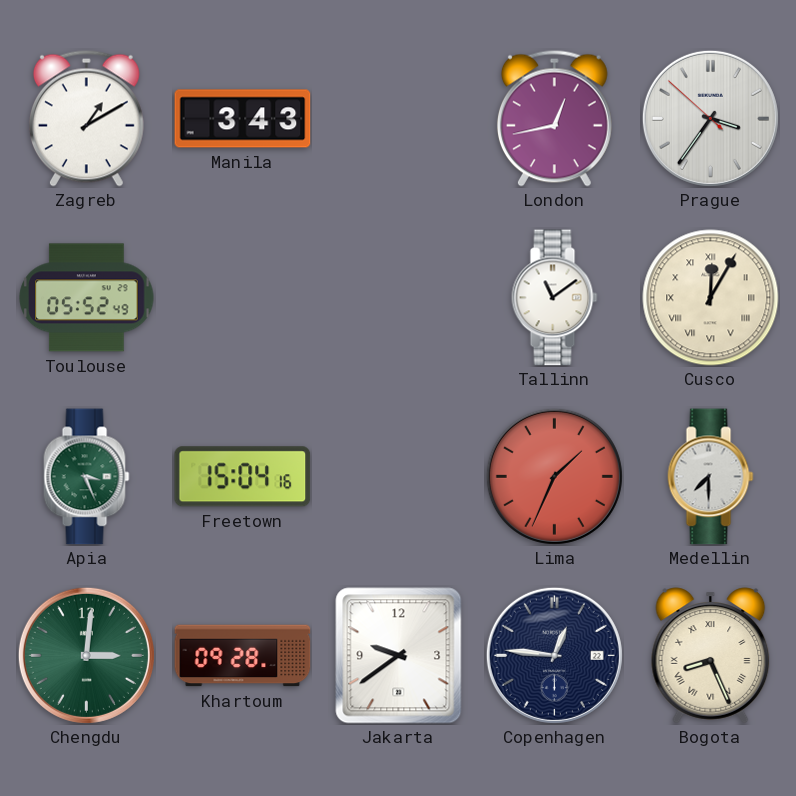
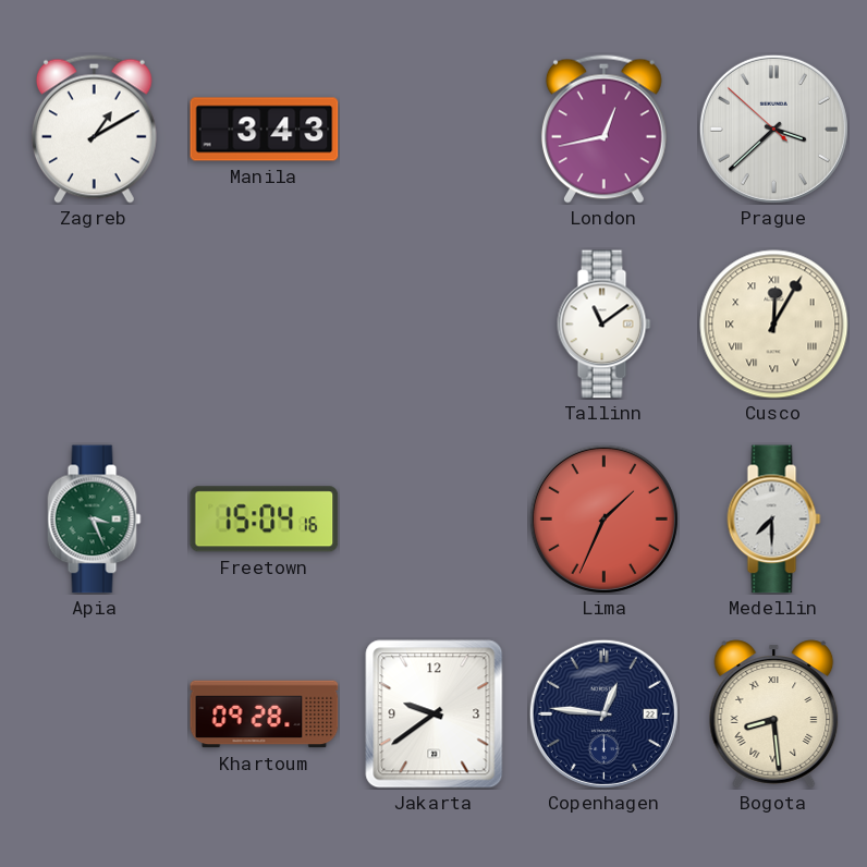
Prague: 3:35 -> 3:37 (773, 129)
Toulouse: 05:52 -> none (87, 298)
Chengdu: 3:01 -> none (86, 655)
Bogota: 8:26 -> 8:29 (774, 715)
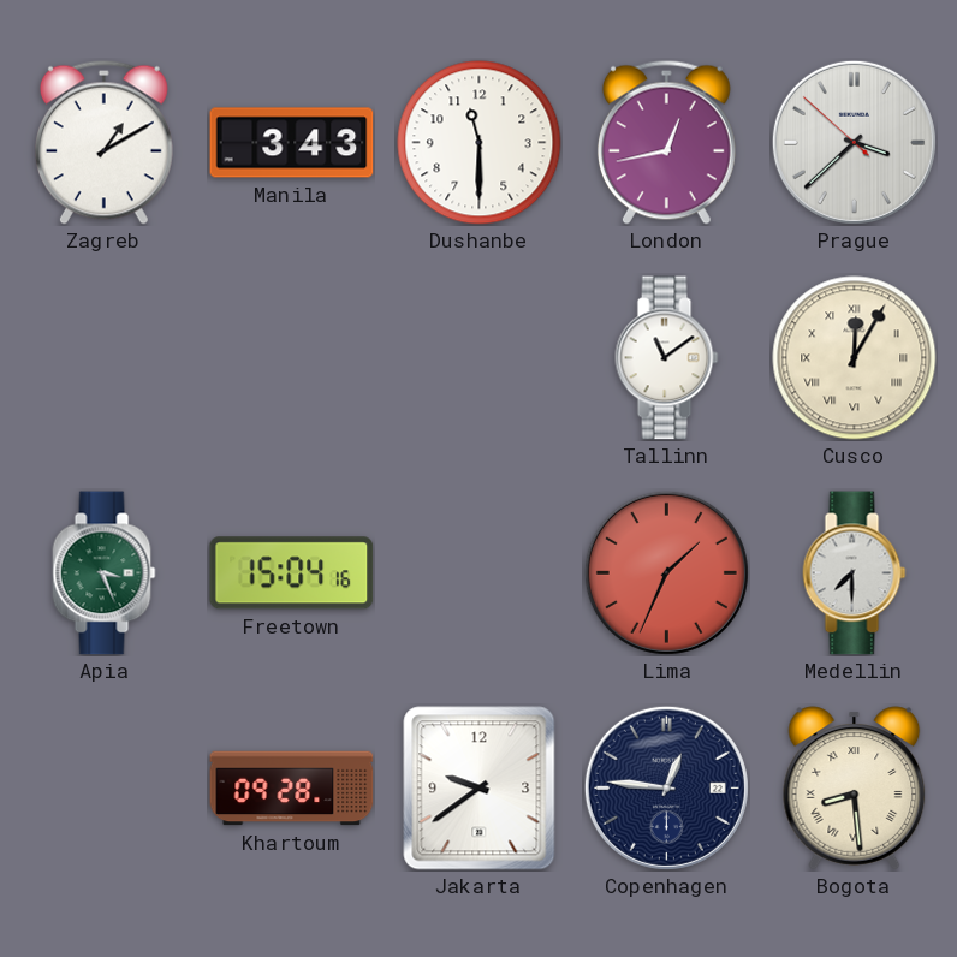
Dushanbe: none -> 11:30 (480, 143)
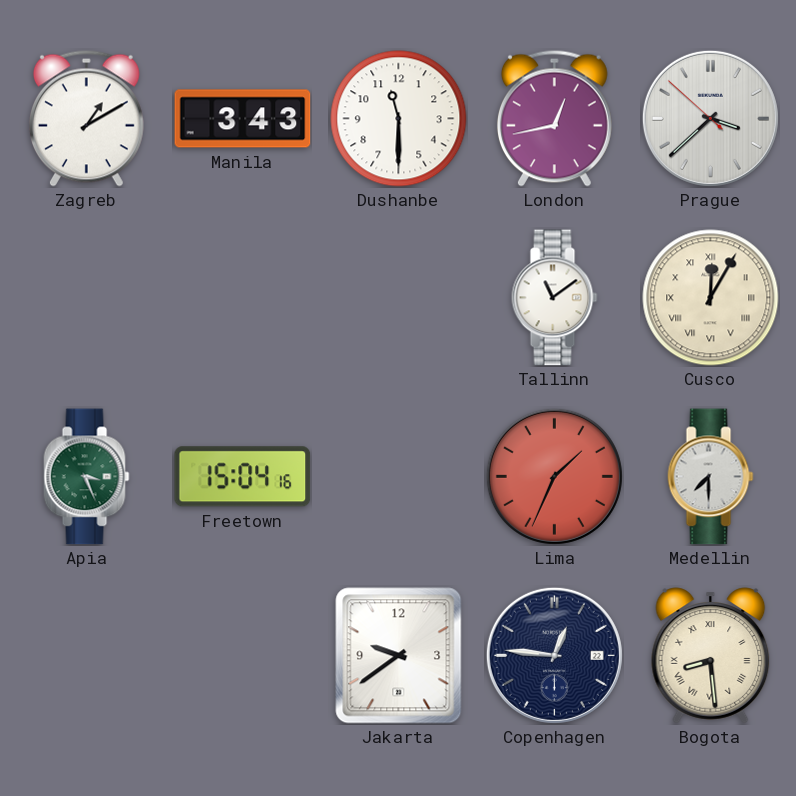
Khartoum: 09:28 -> none (292, 789)
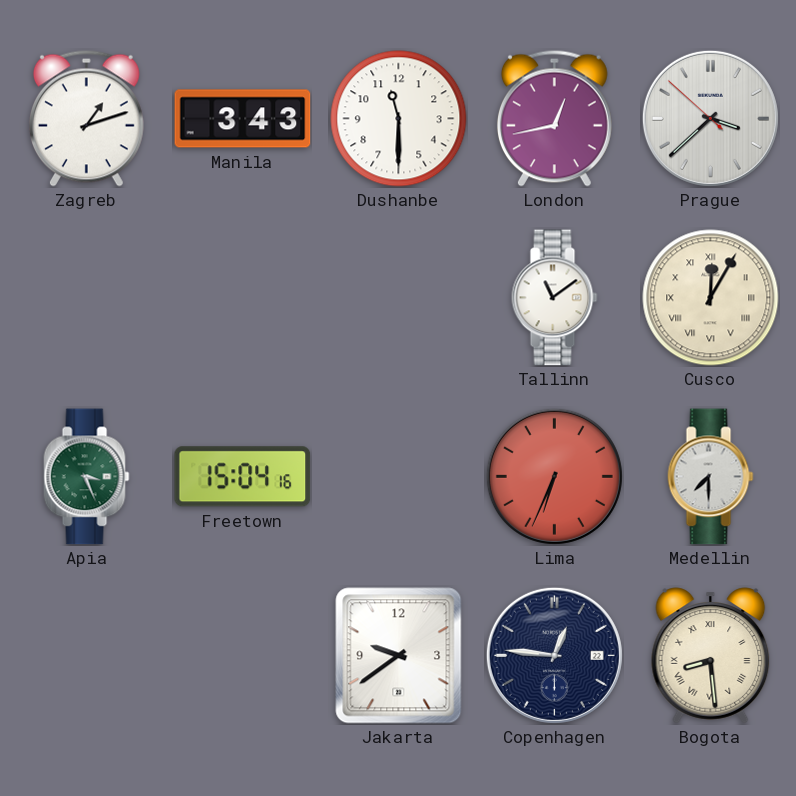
Zagreb: 1:10 -> 1:12 (86, 118)
Lima: 1:34 -> 6:34 (554, 476)
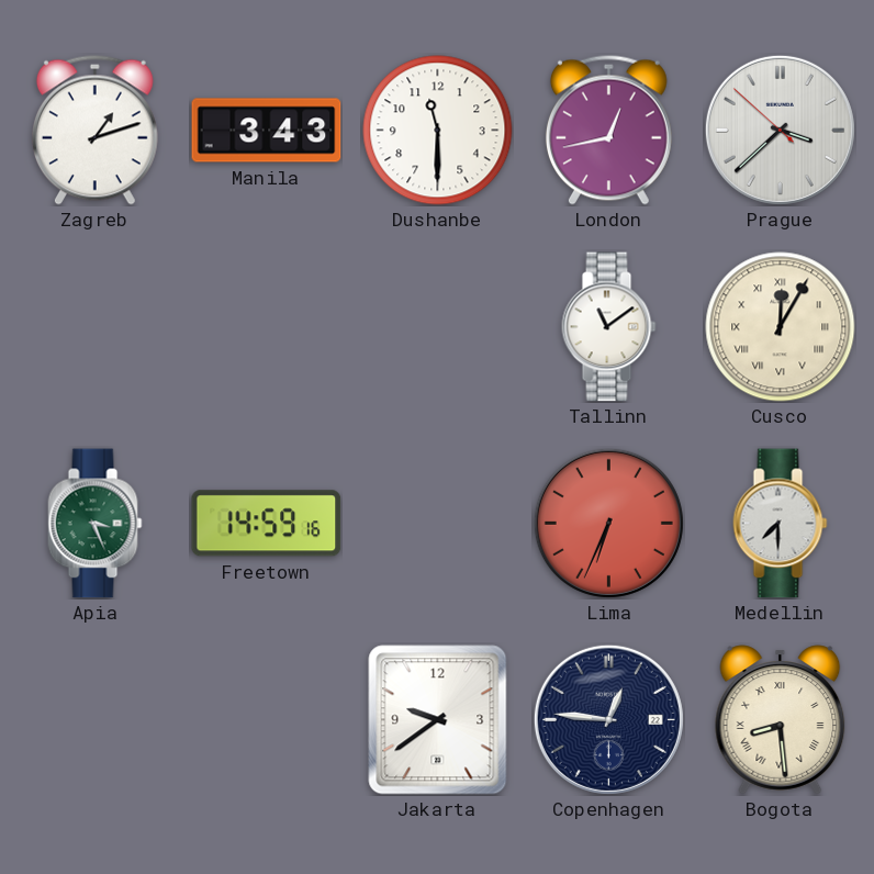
Freetown: 15:04 -> 14:59 (267, 524)
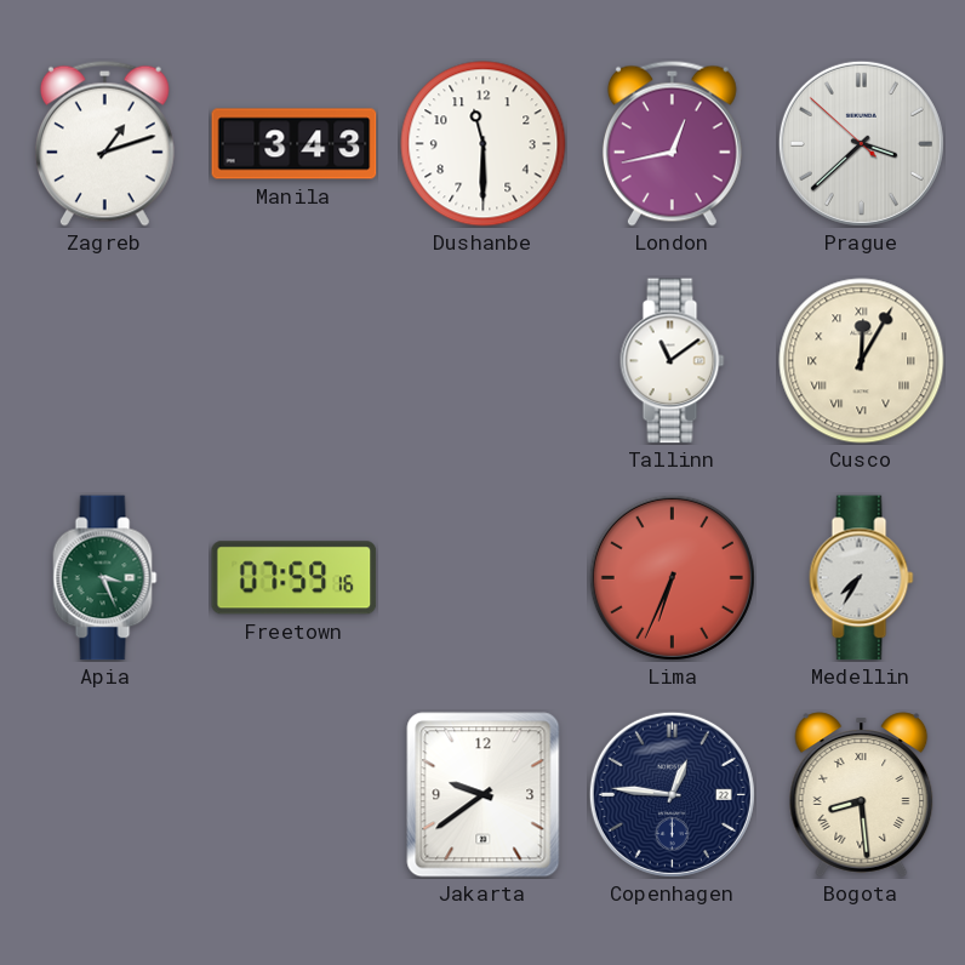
Freetown: 14:59 -> 07:59 (295, 578)
Medellin: 7:30 -> 7:35 (862, 578)
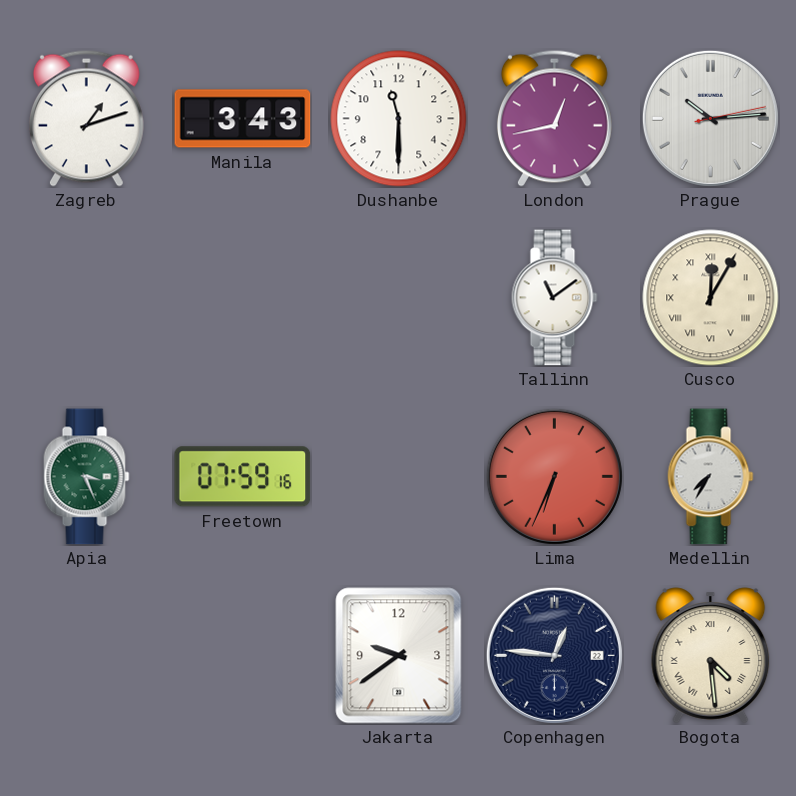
Prague: 3:37 -> 10:14 (710, 118)
Bogota: 8:29 -> 4:29 (711, 656)
